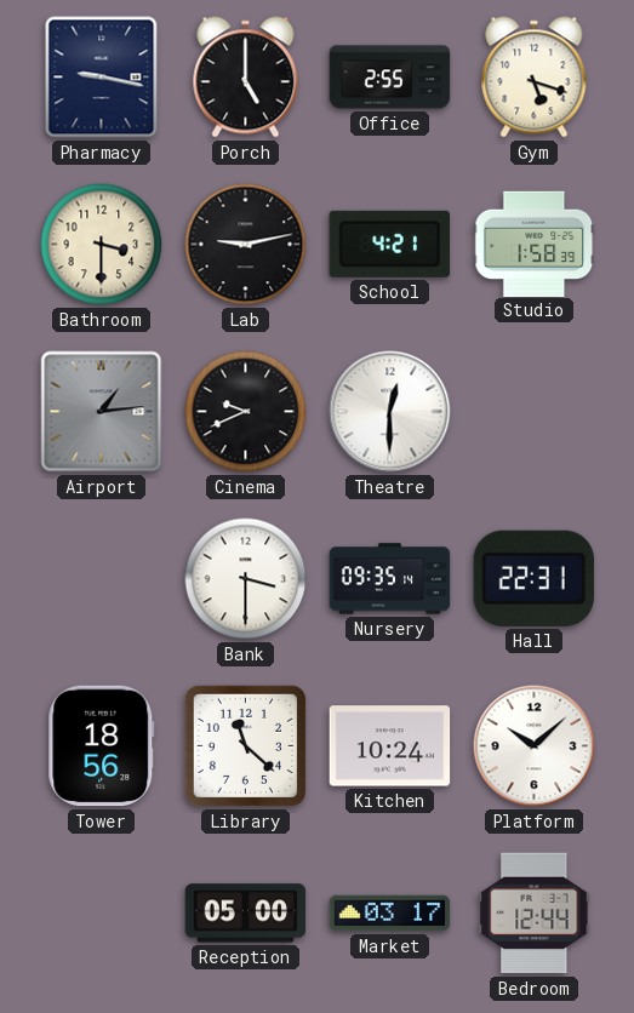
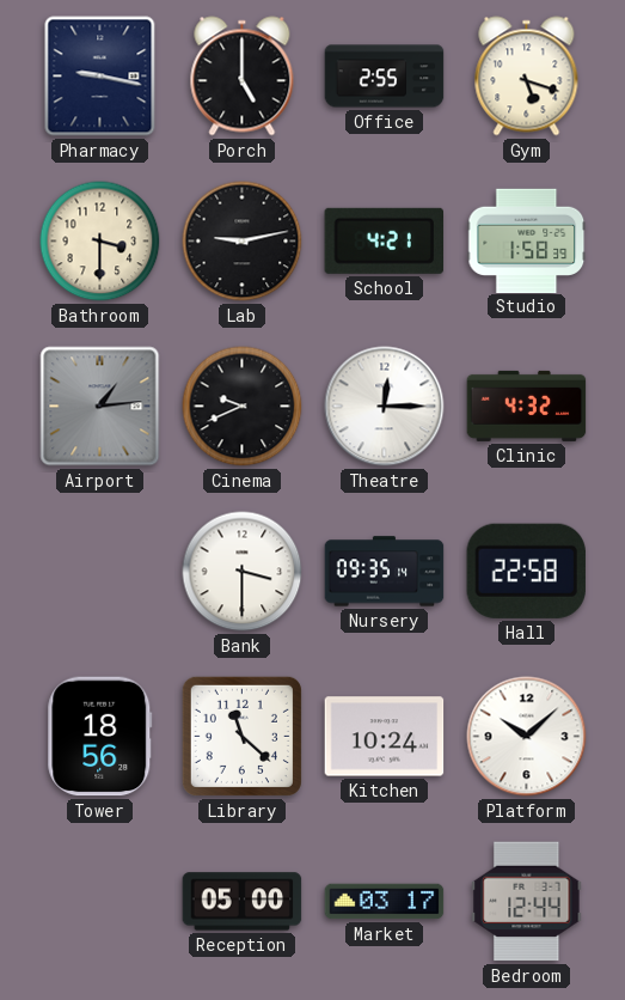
Theatre: 12:30 -> 12:15 (385, 407)
Clinic: none -> 4:32 (527, 406)
Hall: 22:31 -> 22:58 (526, 571)
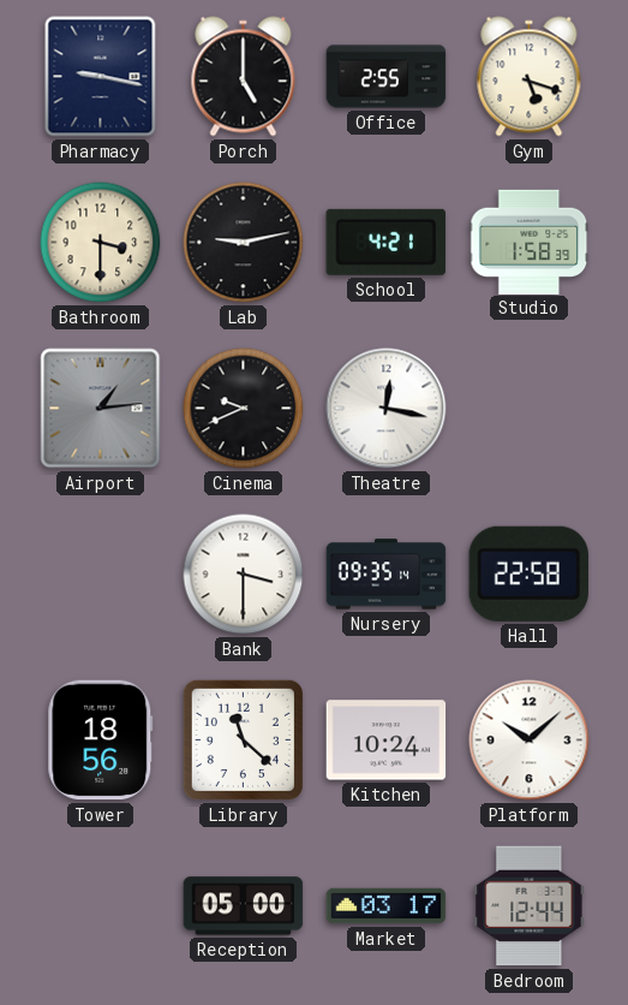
Theatre: 12:15 -> 12:17 (387, 409)
Clinic: 4:32 -> none (527, 406)
